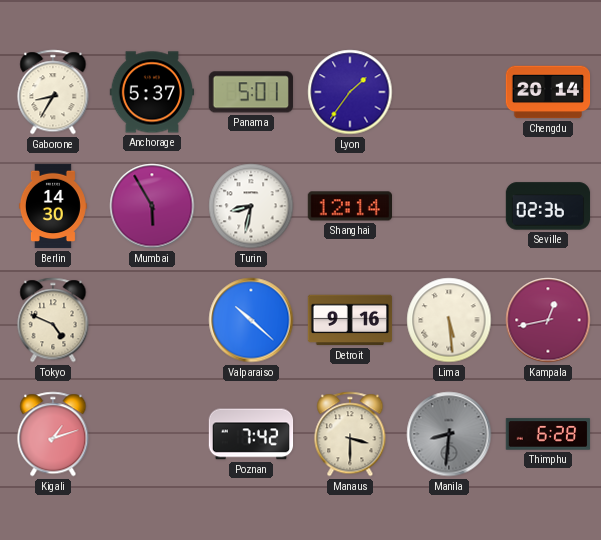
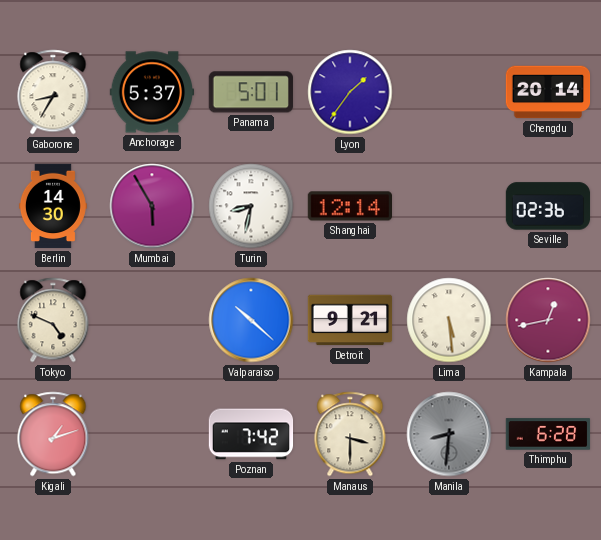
Detroit: 9:16 -> 9:21 (350, 320)
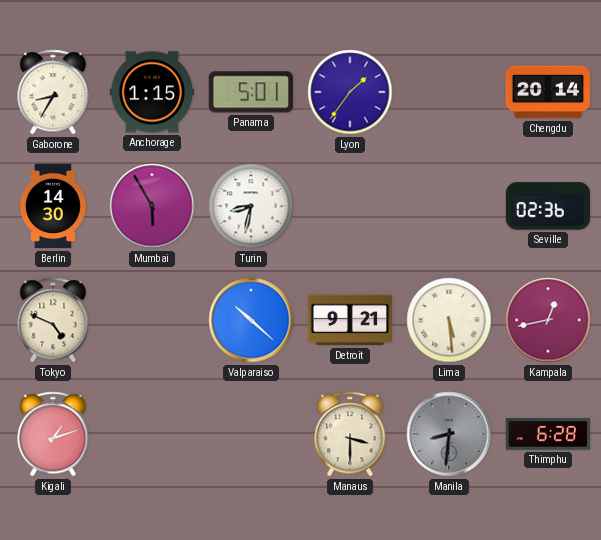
Anchorage: 5:37 -> 1:15 (152, 92)
Shanghai: 12:14 -> none (349, 206)
Poznan: 7:42 -> none (251, 434)
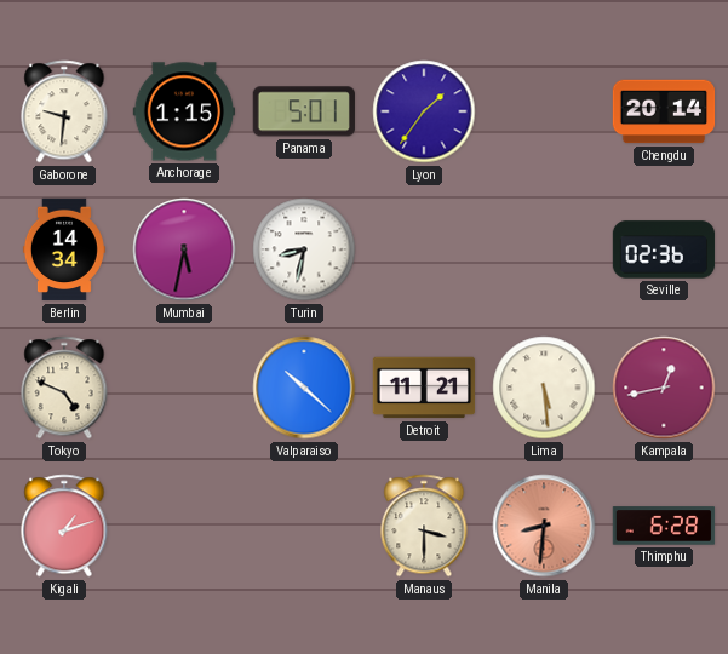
Gaborone: 8:35 -> 9:31 (64, 111)
Berlin: 14:30 -> 14:34 (64, 249)
Mumbai: 5:55 -> 5:32 (184, 249)
Detroit: 9:21 -> 11:21 (424, 388)
Manila dial: grey -> salmon (544, 526)
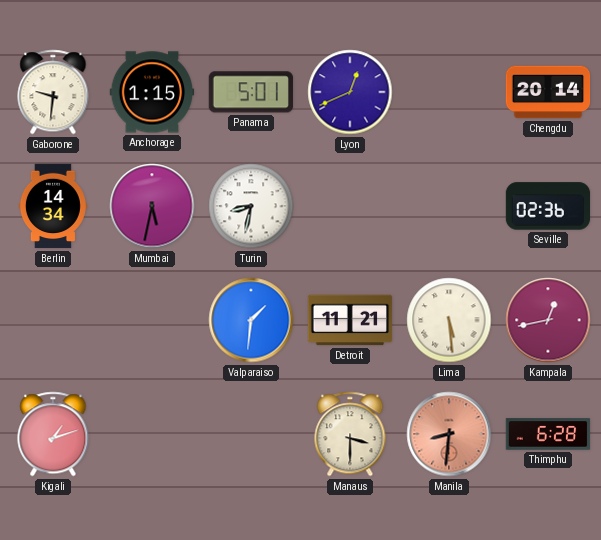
Lyon: 1:36 -> 12:41 (350, 92)
Tokyo: 4:49 -> none (64, 388)
Valparaiso: 10:22 -> 1:31 (251, 320)
